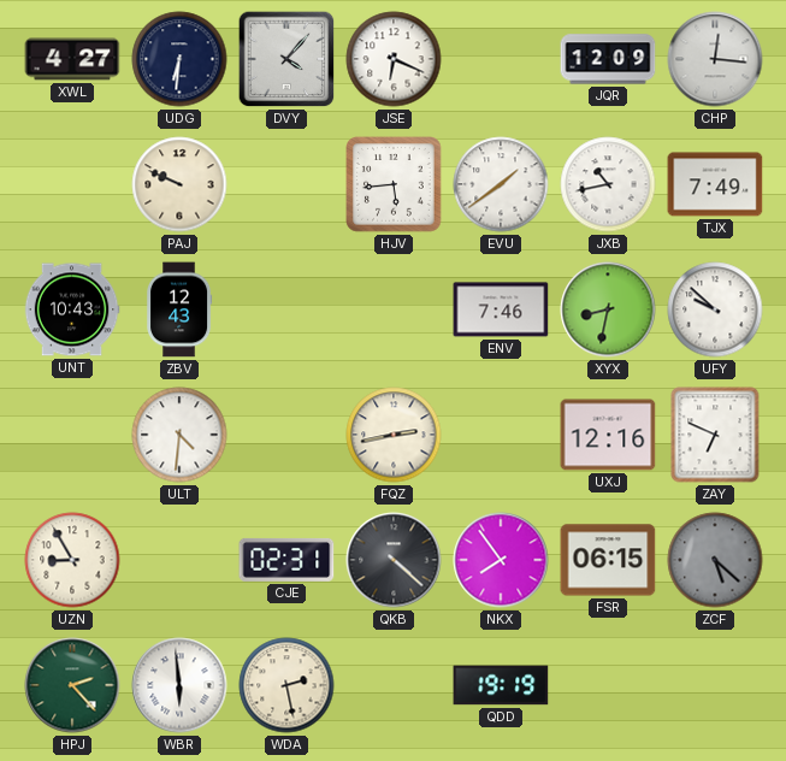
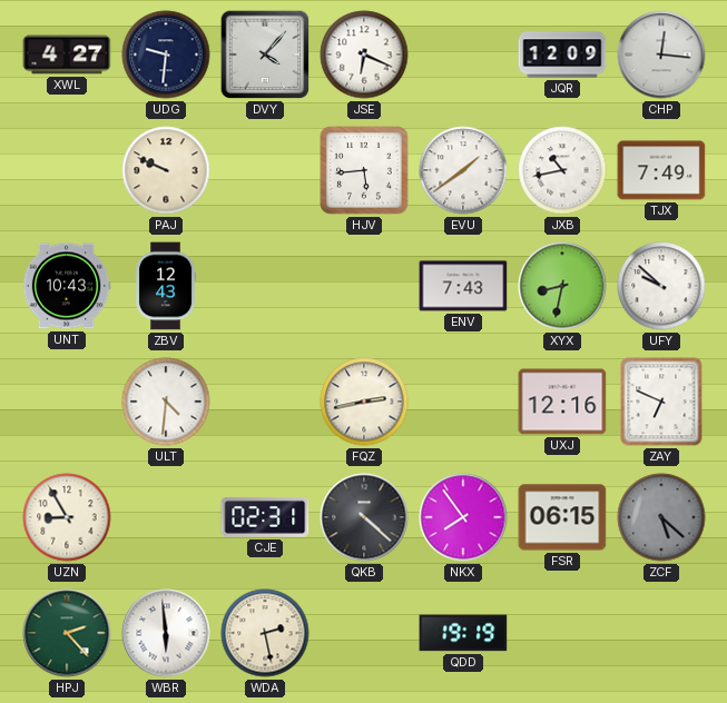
UDG: 6:31 -> 9:31 (166, 55)
ENV: 7:46 -> 7:43 (463, 286)
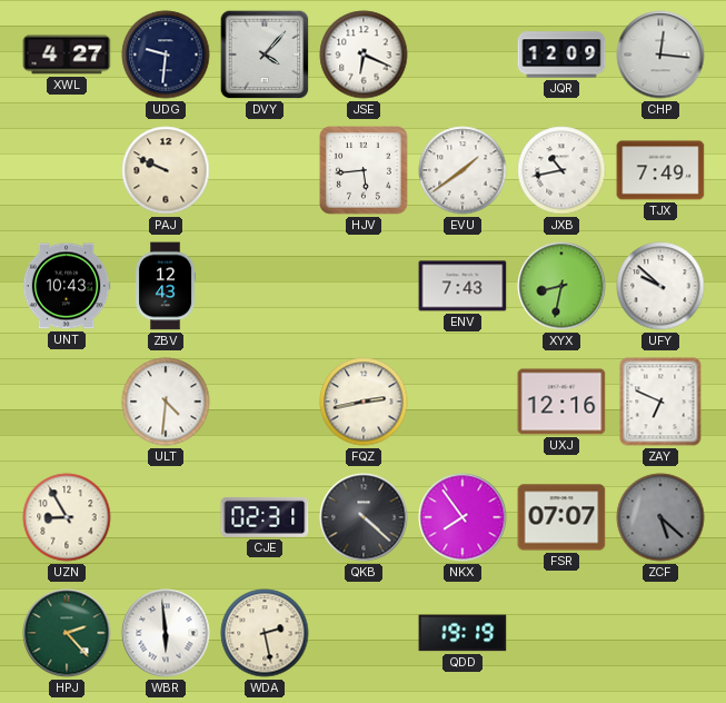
FSR: 06:15 -> 07:07 (561, 517)
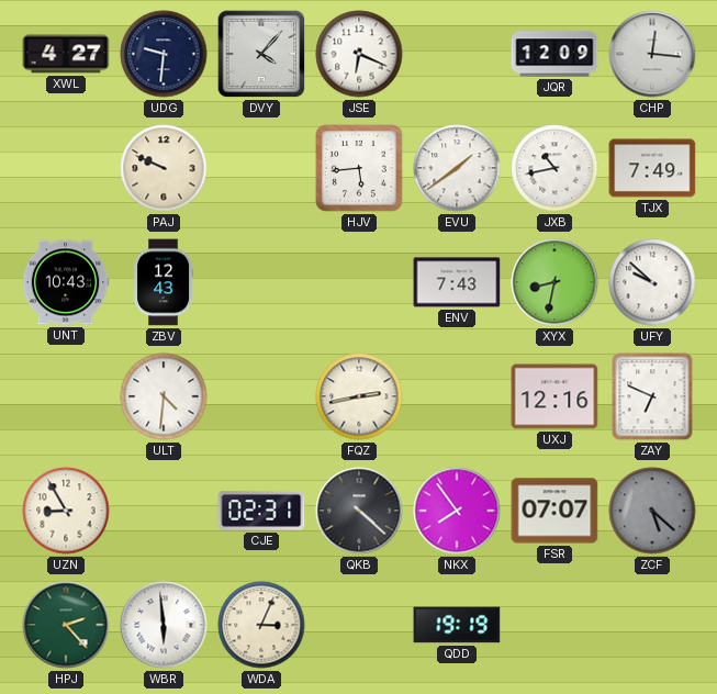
WDA: 2:28 -> 3:04 (261, 625)
